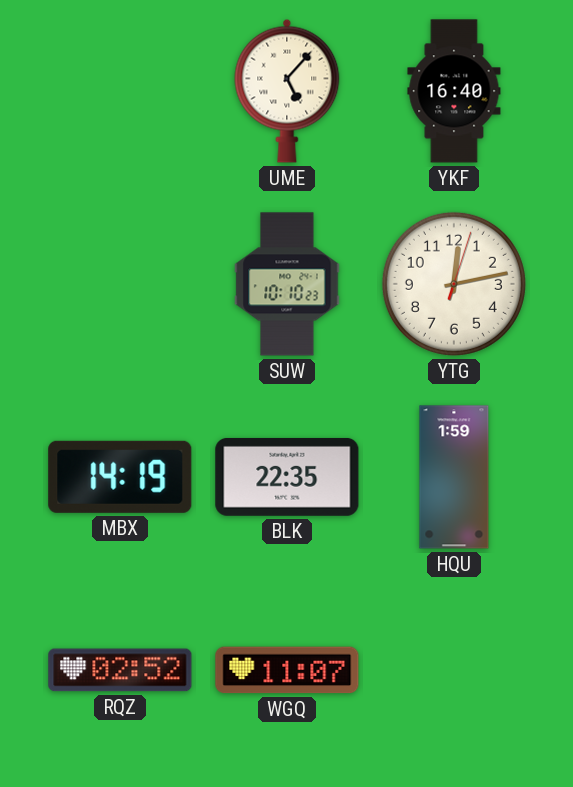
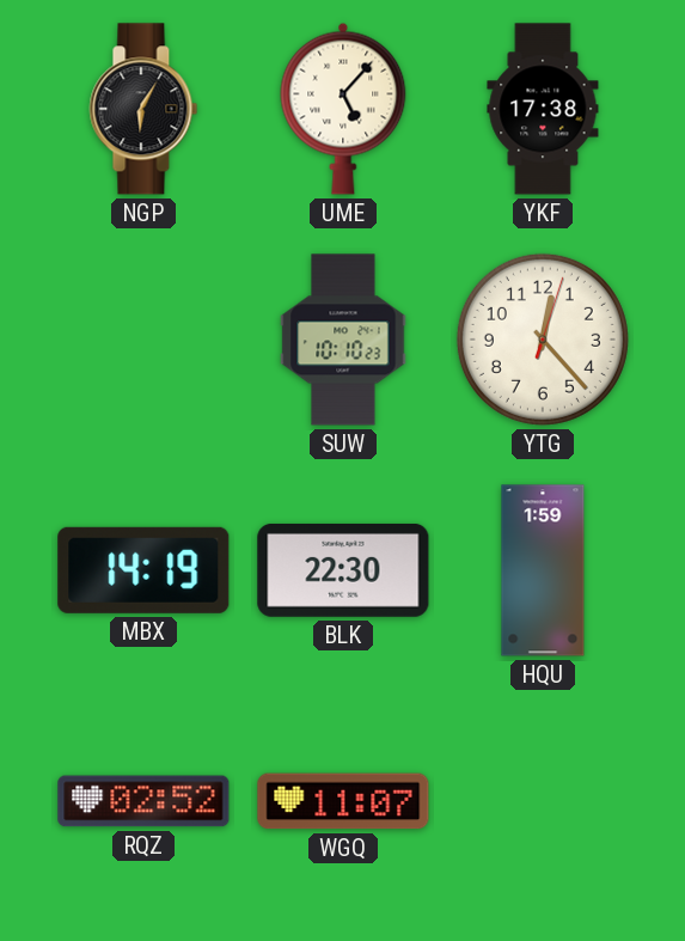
NGP: none -> 6:05 (143, 109)
YKF: 16:40 -> 17:38 (543, 109)
YTG: 12:13 -> 12:23 (543, 340)
BLK: 22:35 -> 22:30 (343, 570)
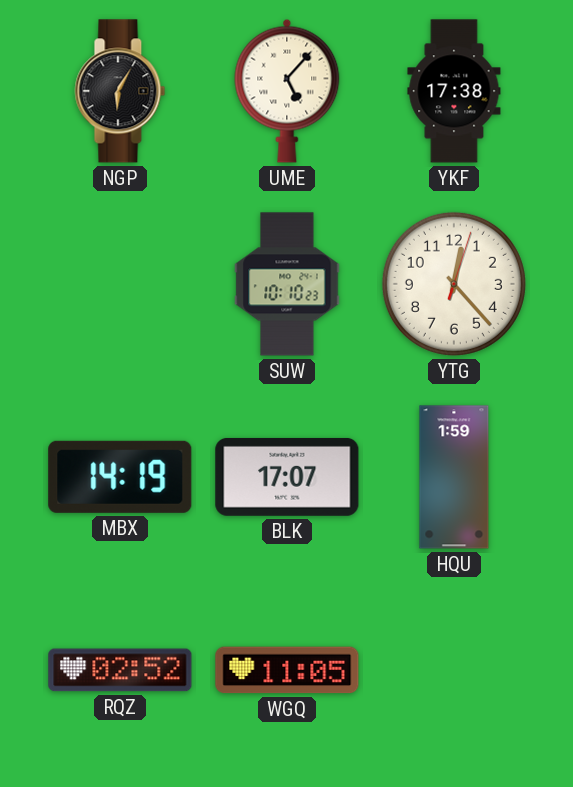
BLK: 22:30 -> 17:07 (287, 477)
WGQ: 11:07 -> 11:05 (287, 670)
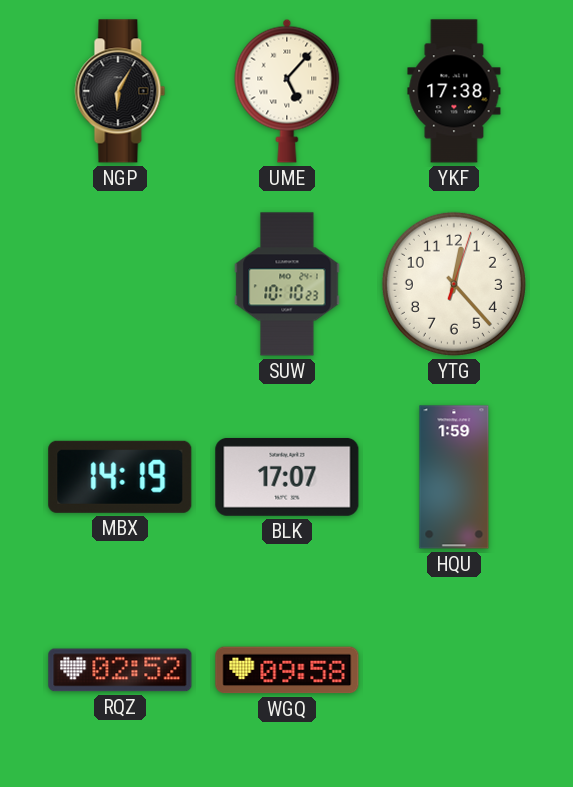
WGQ: 11:05 -> 09:58 (287, 670)
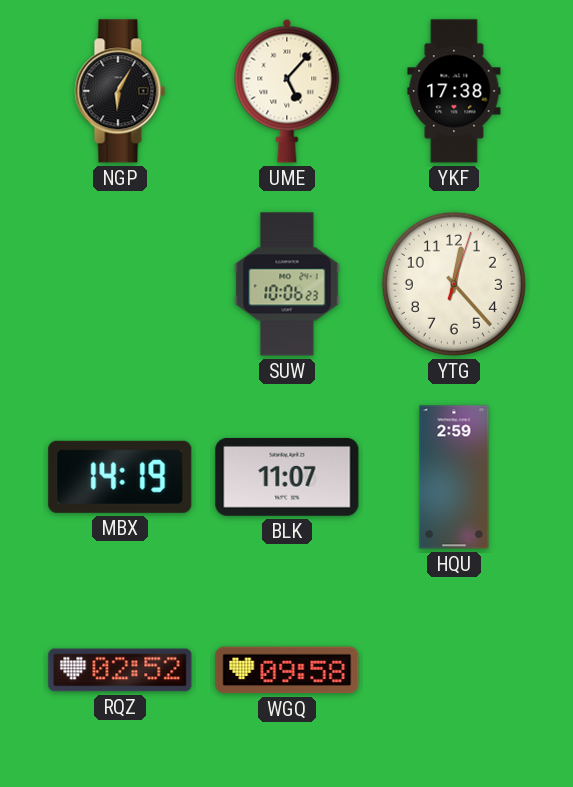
SUW: 10:10 -> 10:06 (287, 284)
BLK: 17:07 -> 11:07 (287, 477)
HQU: 1:59 -> 2:59 (454, 477)
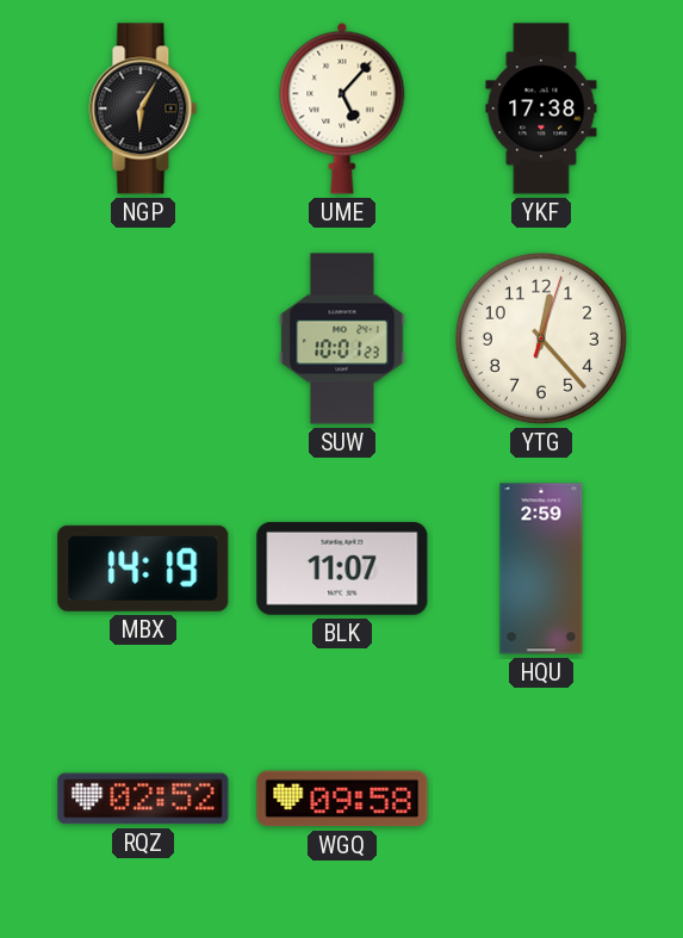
SUW: 10:06 -> 10:01 (342, 338)
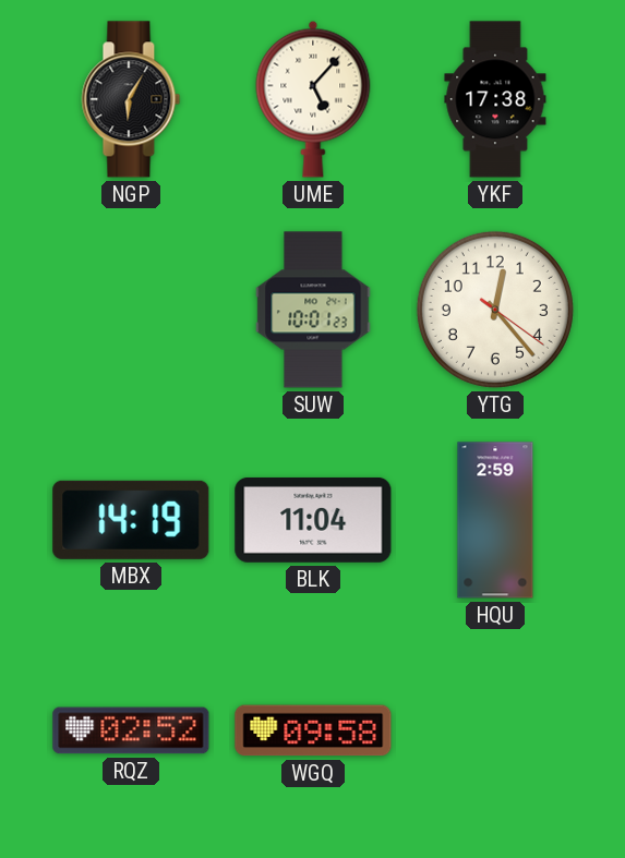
YTG: 12:23:03 -> 12:23:21 (495, 310)
BLK: 11:07 -> 11:04 (313, 520)
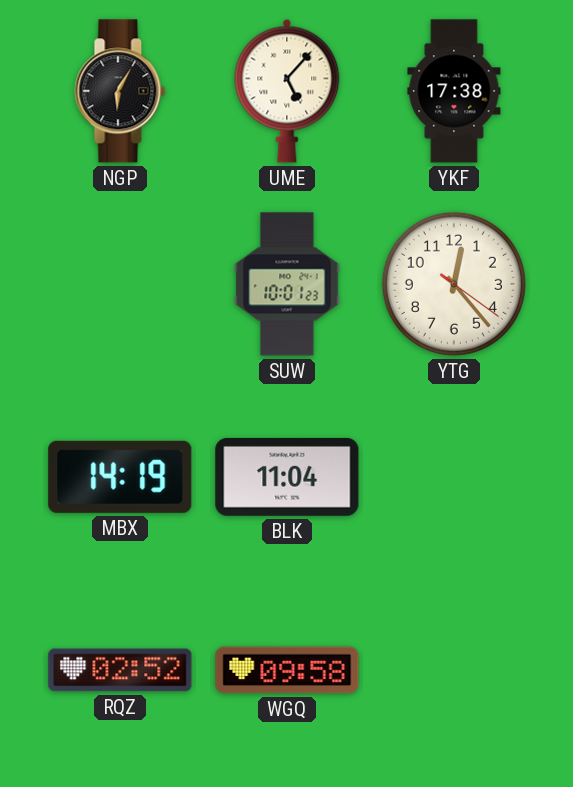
HQU: 2:59 -> none (495, 520)
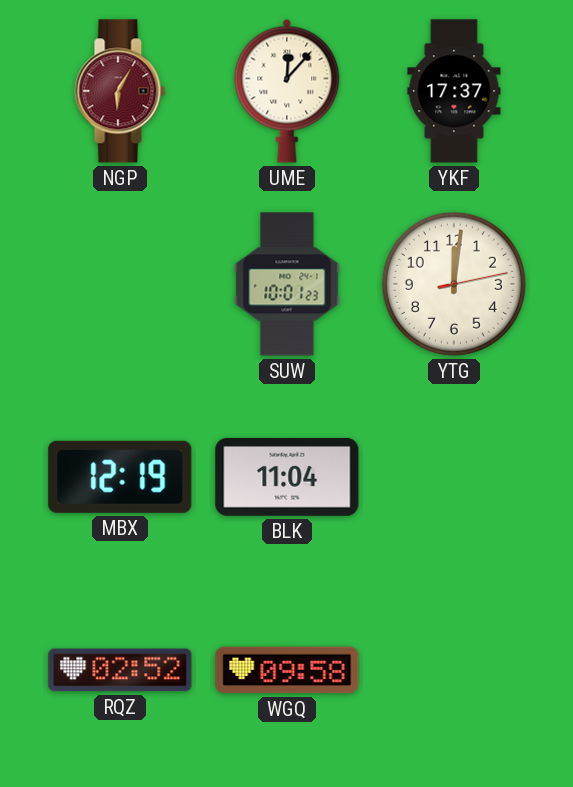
NGP dial: black -> burgundy (120, 91)
UME: 5:07 -> 12:07 (287, 91)
YKF: 17:38 -> 17:37 (454, 91)
YTG: 12:23 -> 12:01 (454, 284)
MBX: 14:19 -> 12:19 (120, 477)
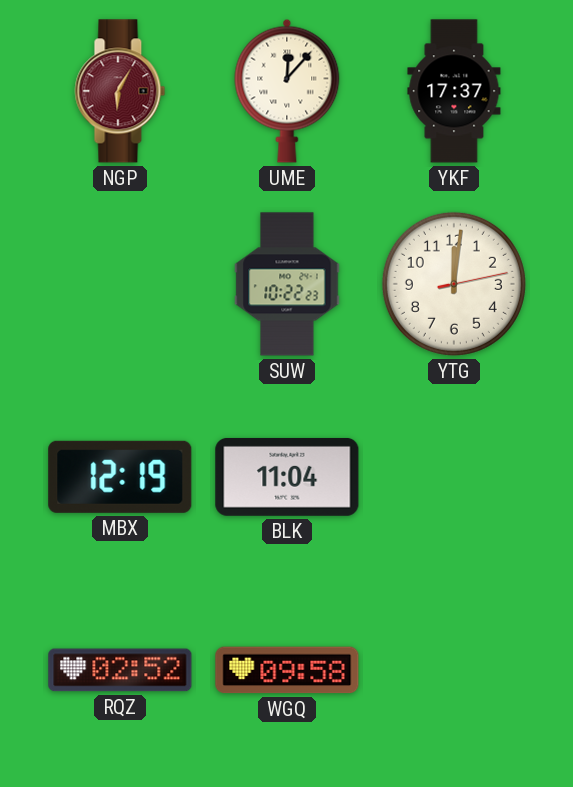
SUW: 10:01 -> 10:22 (287, 284)
